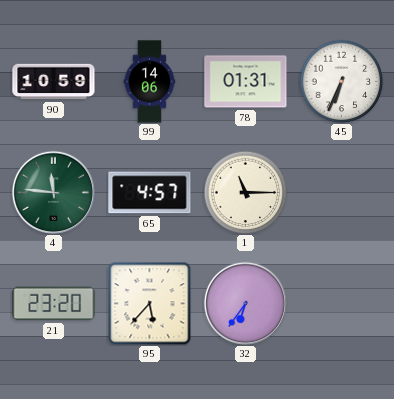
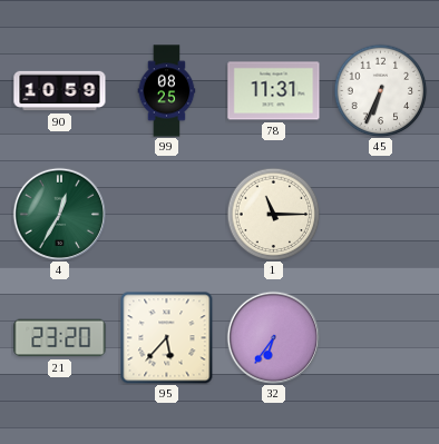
99: 14:06 -> 08:25 (167, 91)
78: 01:31 -> 11:31 (274, 91)
4: 11:46 -> 12:35 (59, 214)
65: 4:57 -> none (150, 193)
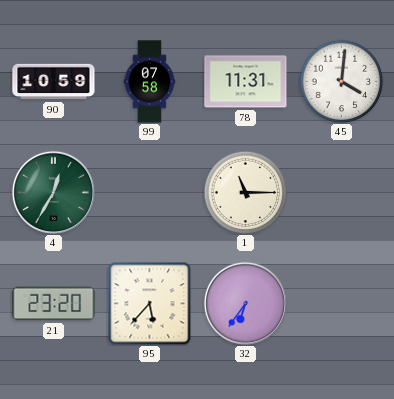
99: 08:25 -> 07:58 (150, 82)
45: 6:34 -> 4:01 (341, 81)
